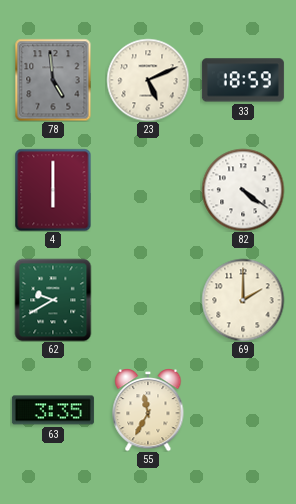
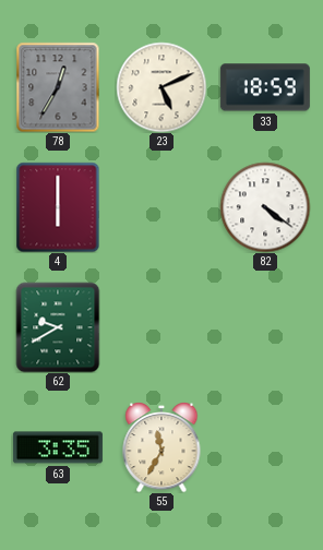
78: 4:59 -> 12:35 (58, 87)
69: 2:00 -> none (243, 300)
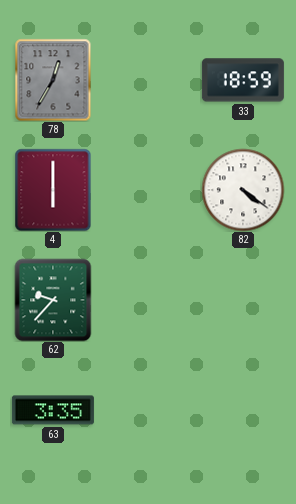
23: 5:11 -> none (161, 87)
62: 9:40 -> 9:37 (53, 300)
55: 11:35 -> none (161, 447)
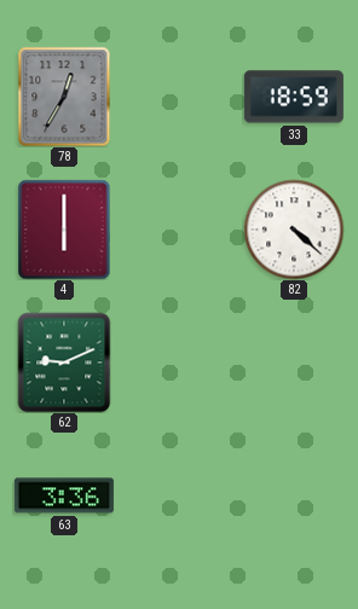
82: 4:21 -> 4:22 (294, 230)
62: 9:37 -> 9:11 (64, 362)
63: 3:35 -> 3:36 (64, 495)
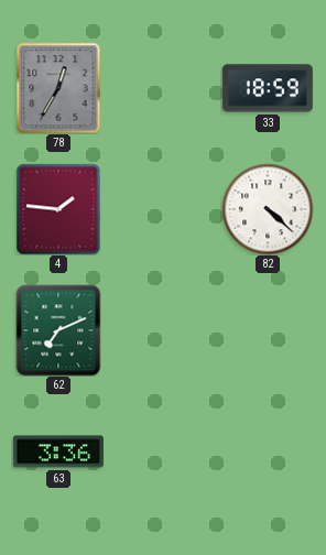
4: 6:00 -> 1:46 (58, 209)
62: 9:11 -> 7:11 (58, 330)
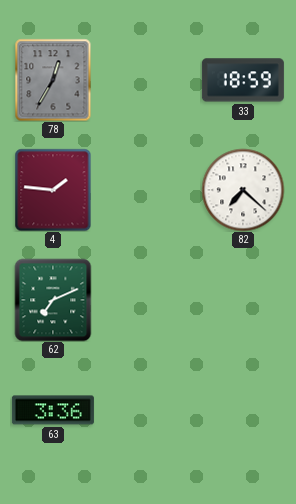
82: 4:22 -> 7:22 (243, 190)
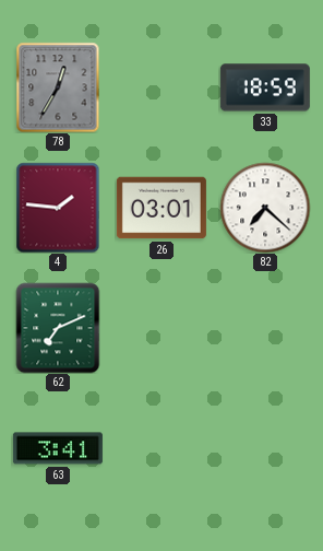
26: none -> 03:01 (161, 208)
63: 3:36 -> 3:41 (58, 448)
